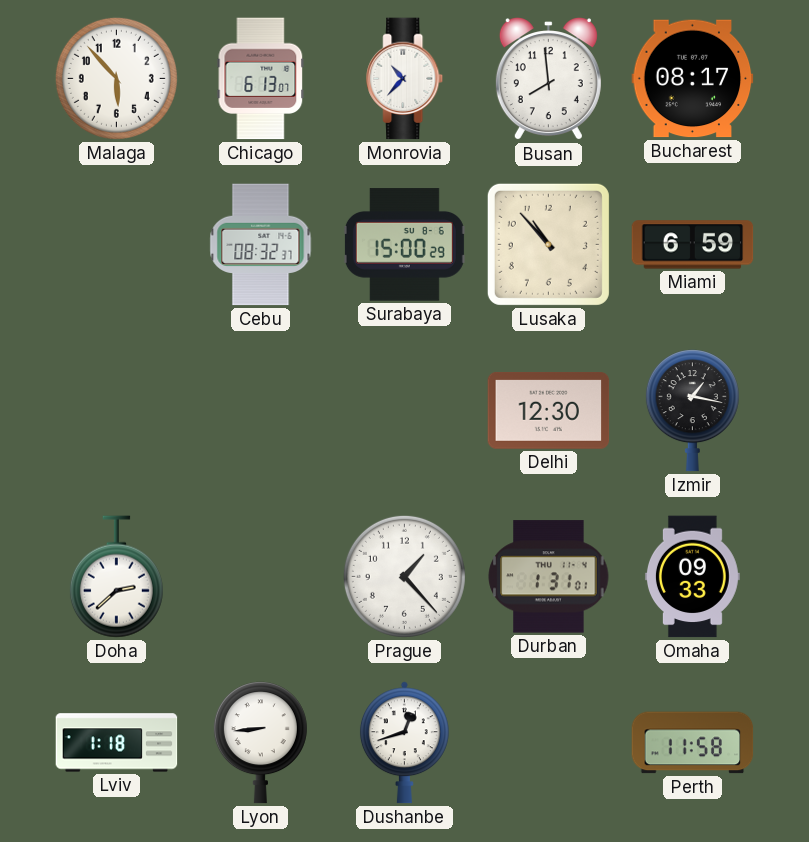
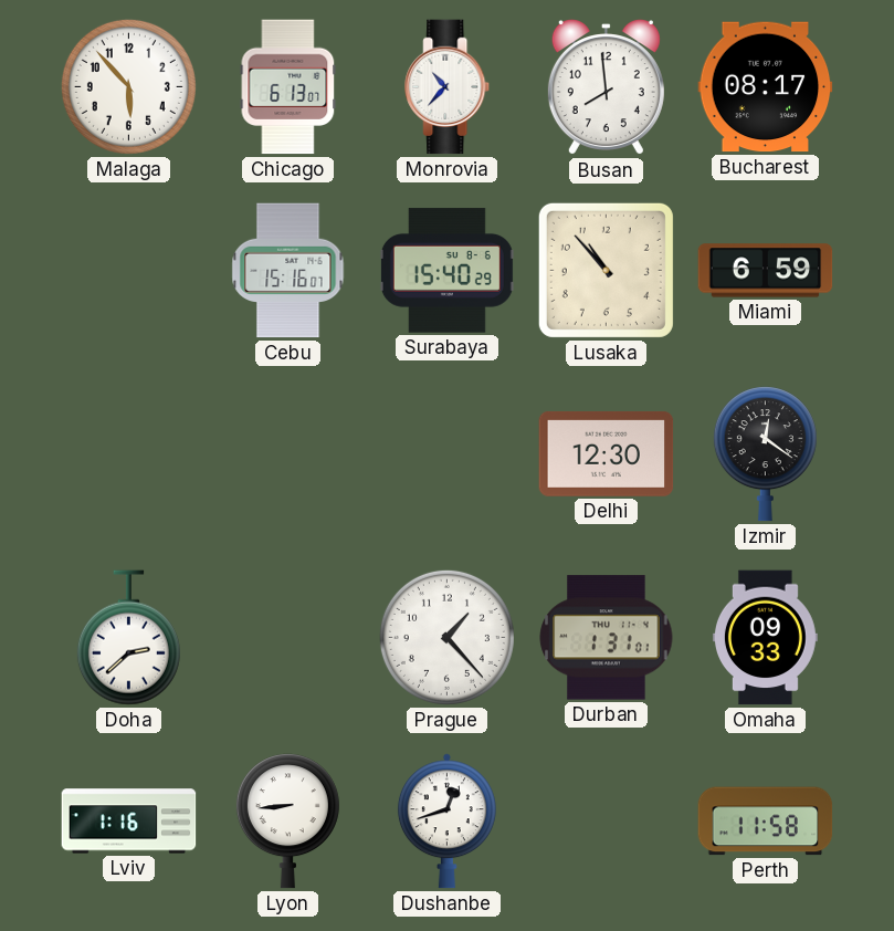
Cebu: 08:32 -> 15:16 (288, 271)
Surabaya: 15:00 -> 15:40 (446, 271)
Izmir: 1:17 -> 12:21 (765, 454)
Lviv: 1:18 -> 1:16 (129, 822)
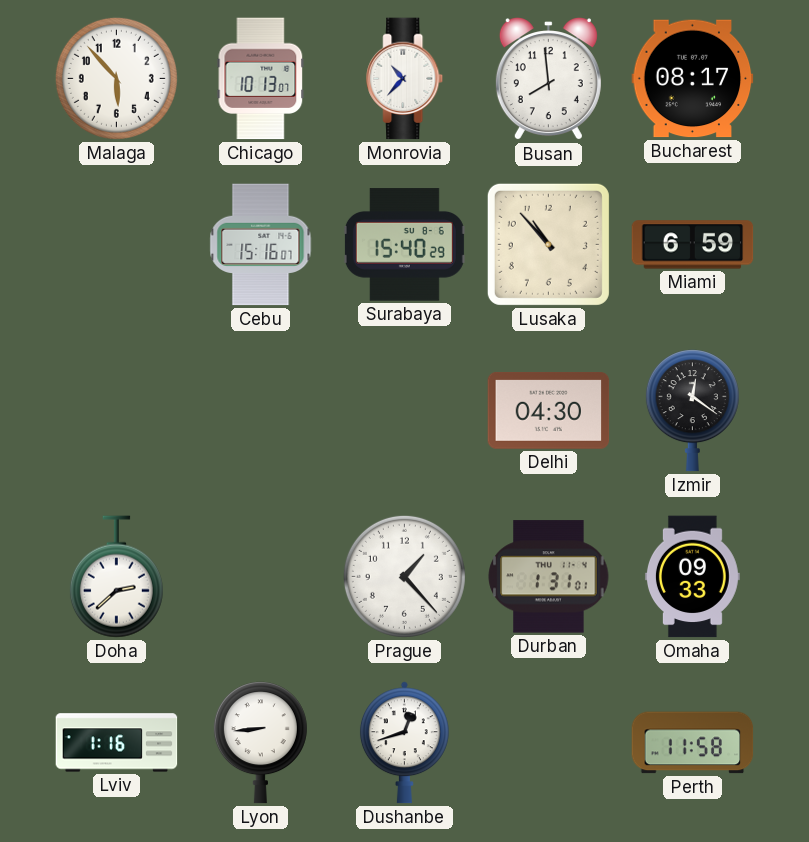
Chicago: 6:13 -> 10:13 (261, 79)
Delhi: 12:30 -> 04:30 (549, 410)
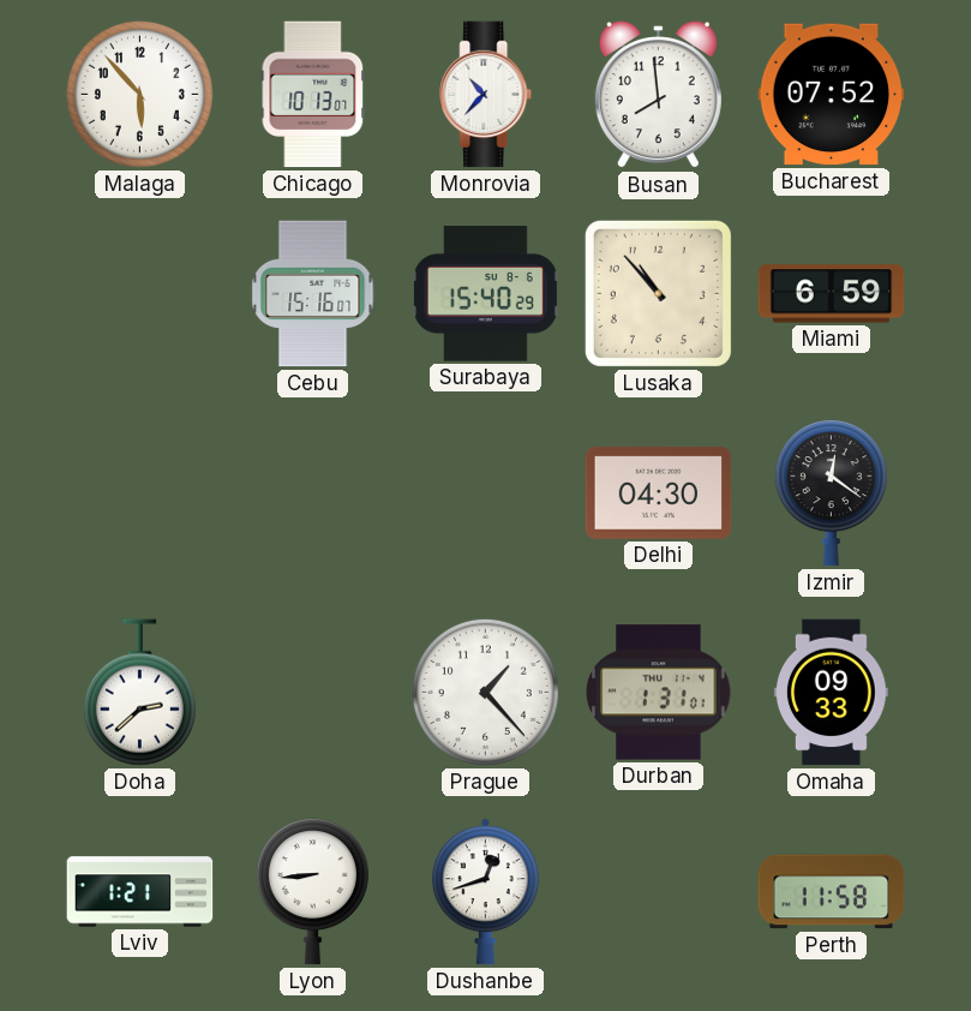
Bucharest: 08:17 -> 07:52 (832, 95)
Lviv: 1:16 -> 1:21 (140, 892)
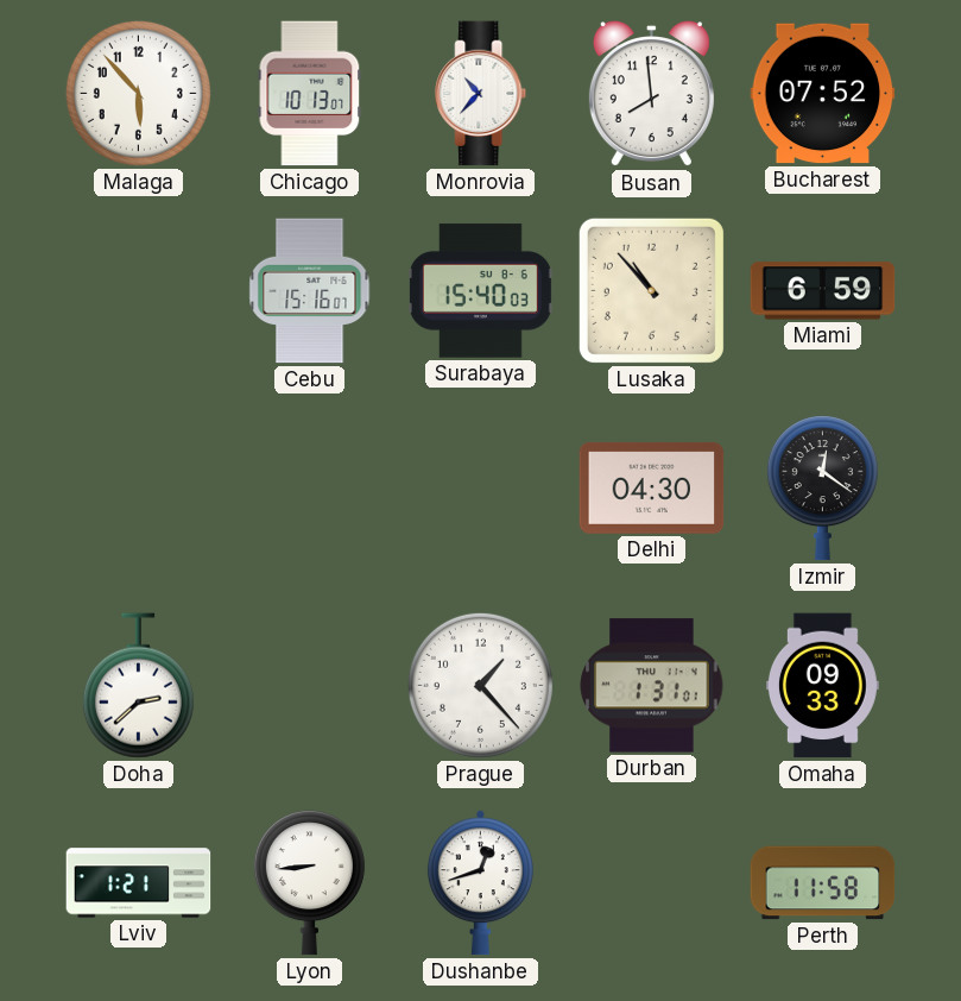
Surabaya: 15:40:29 -> 15:40:03 (480, 291)
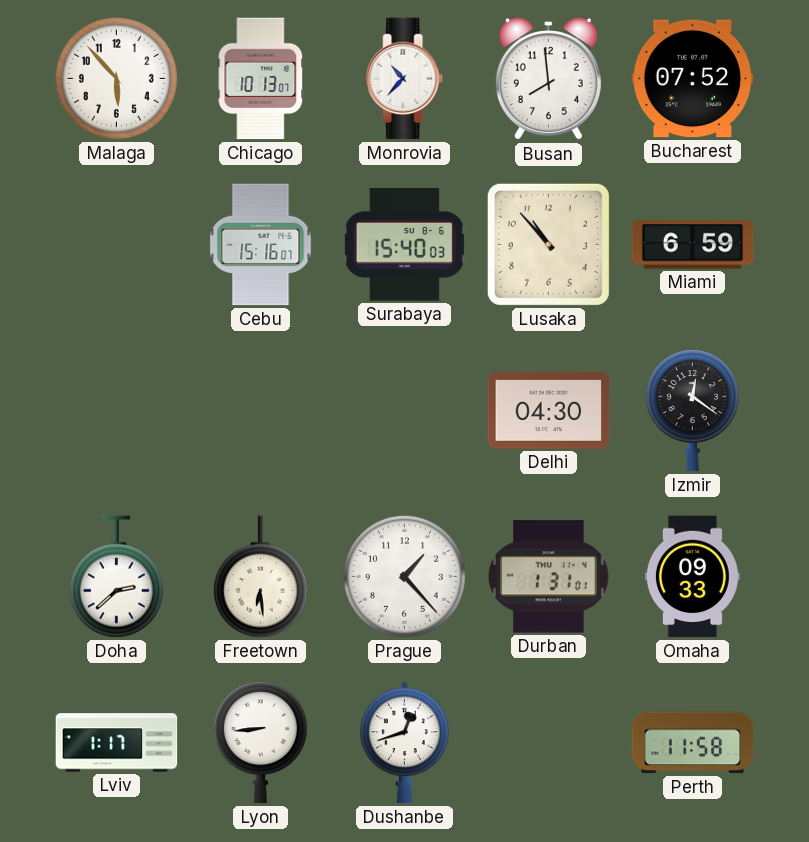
Freetown: none -> 6:29 (260, 577)
Lviv: 1:21 -> 1:17 (117, 743)
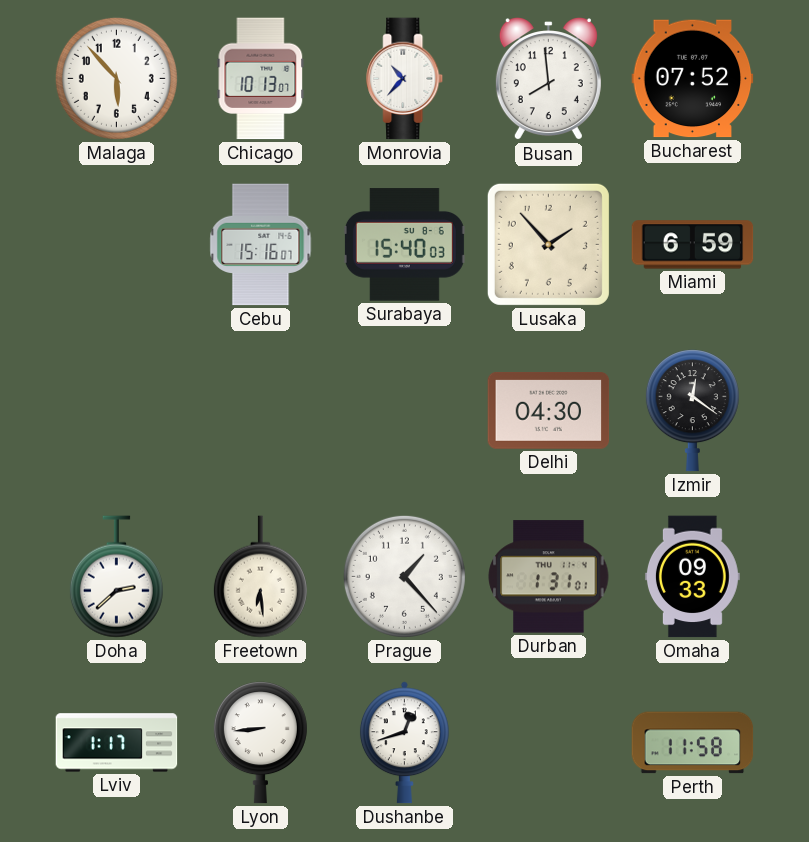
Lusaka: 10:53 -> 1:53 (548, 244)
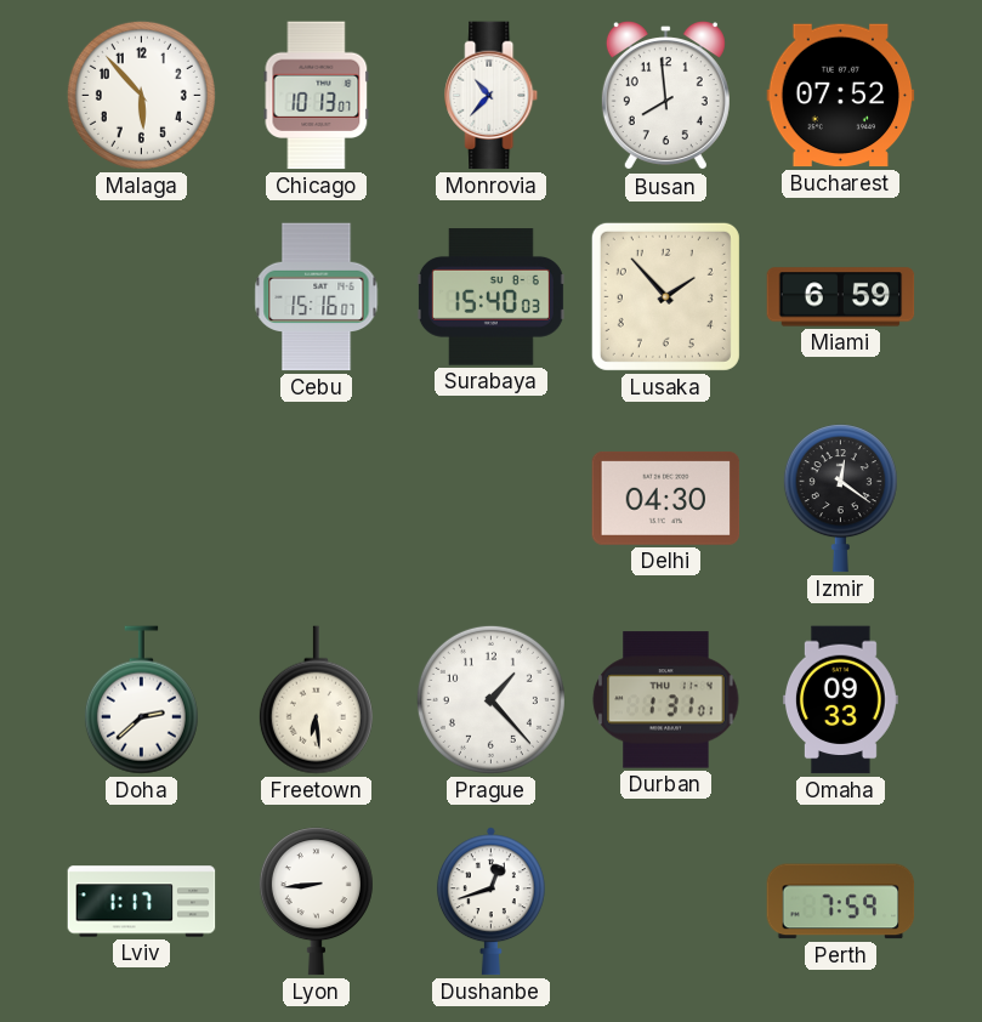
Perth: 11:58 -> 7:59 (841, 902)
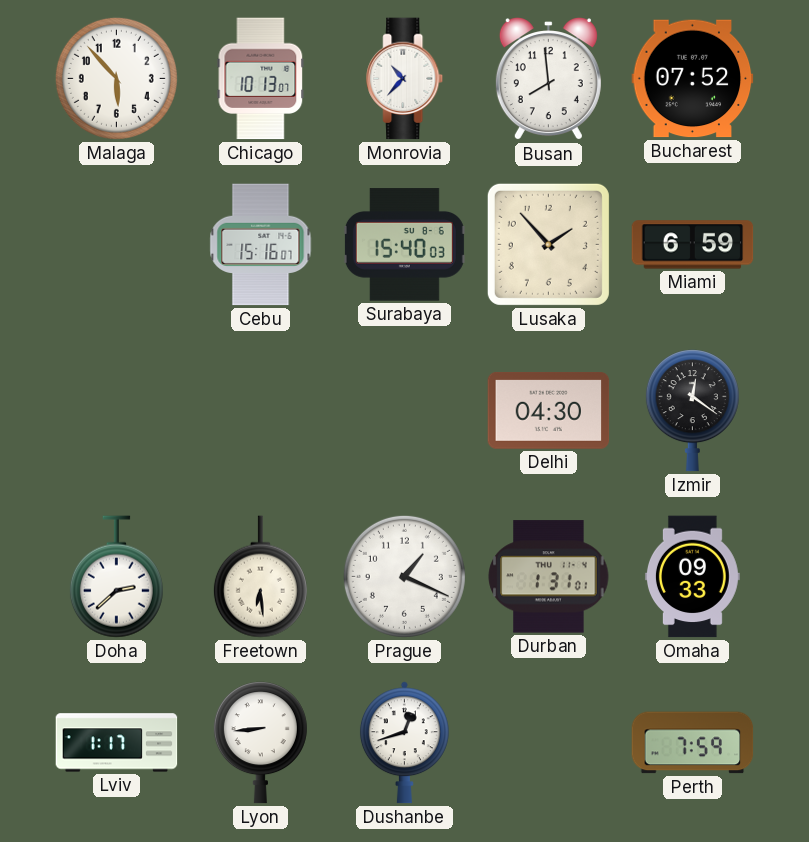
Prague: 1:23 -> 1:19 (404, 576)
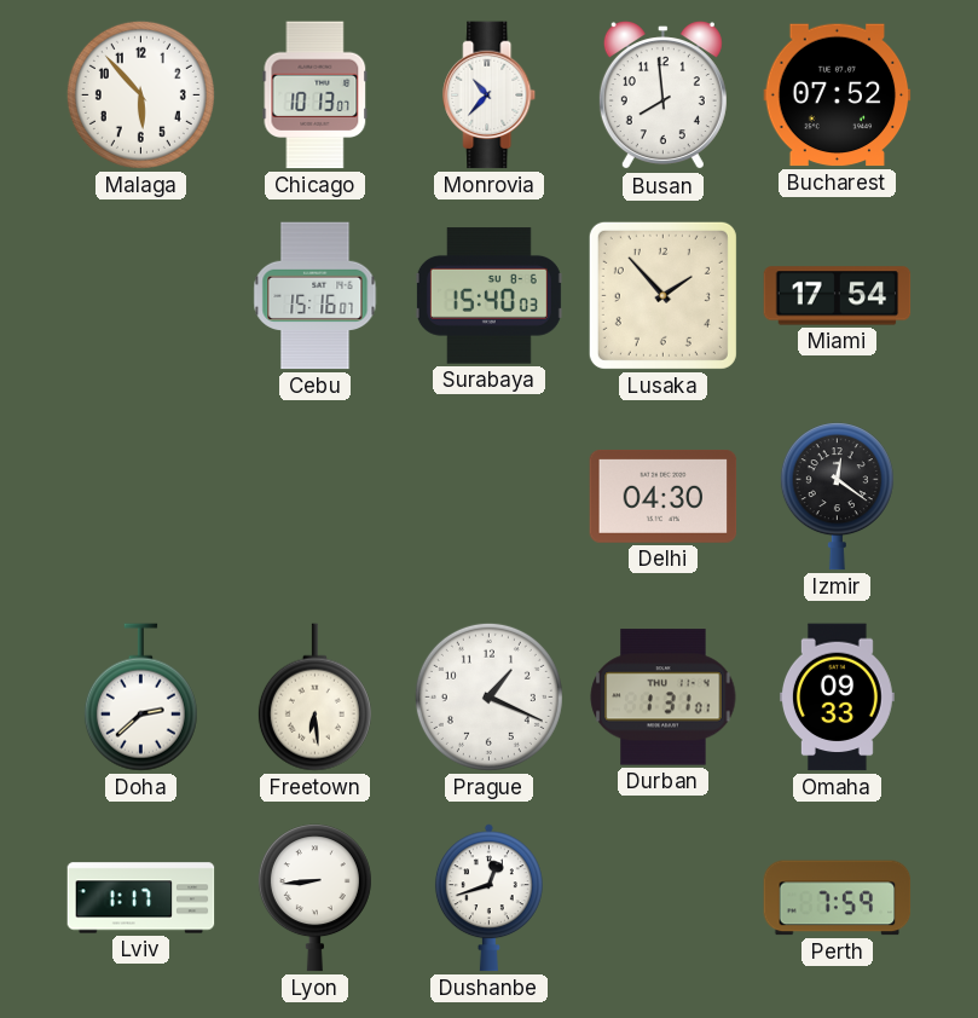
Miami: 6:59 -> 17:54 (838, 296)
